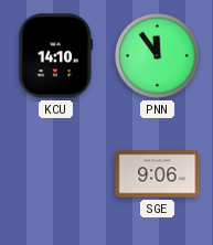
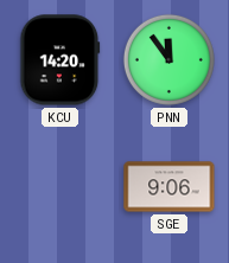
KCU: 14:10 -> 14:20 (61, 60)
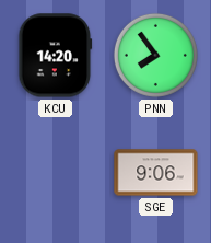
PNN: 11:54 -> 7:54 (155, 55)
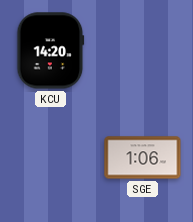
PNN: 7:54 -> none (155, 55)
SGE: 9:06 -> 1:06 (143, 158)
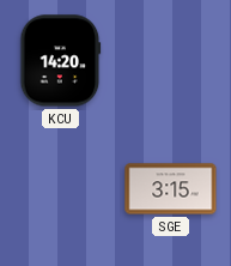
SGE: 1:06 -> 3:15 (171, 189)
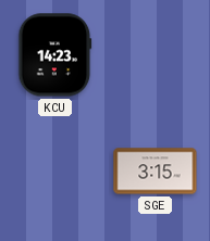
KCU: 14:20 -> 14:23 (55, 55)
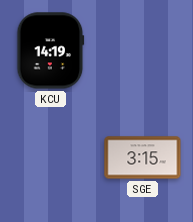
KCU: 14:23 -> 14:19 (51, 51)
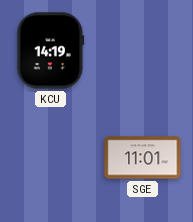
SGE: 3:15 -> 11:01 (143, 158)
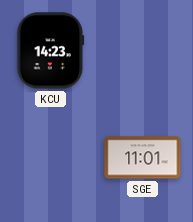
KCU: 14:19 -> 14:23 (51, 51)
